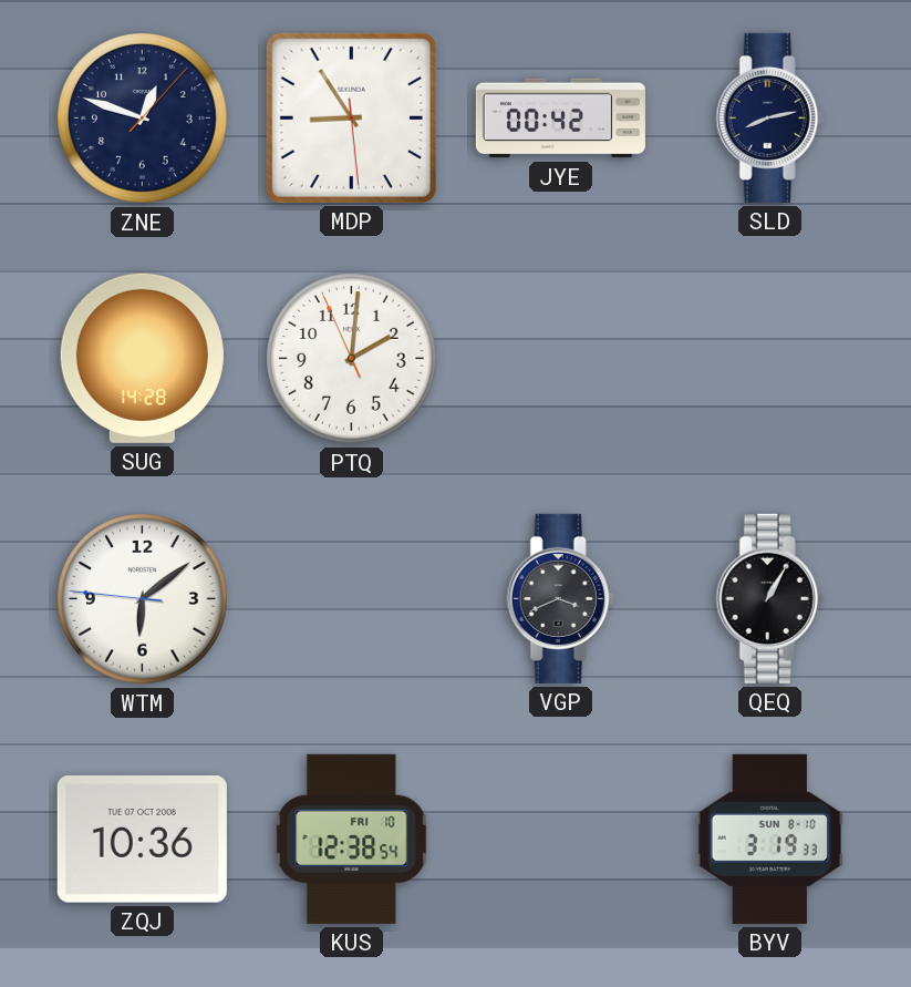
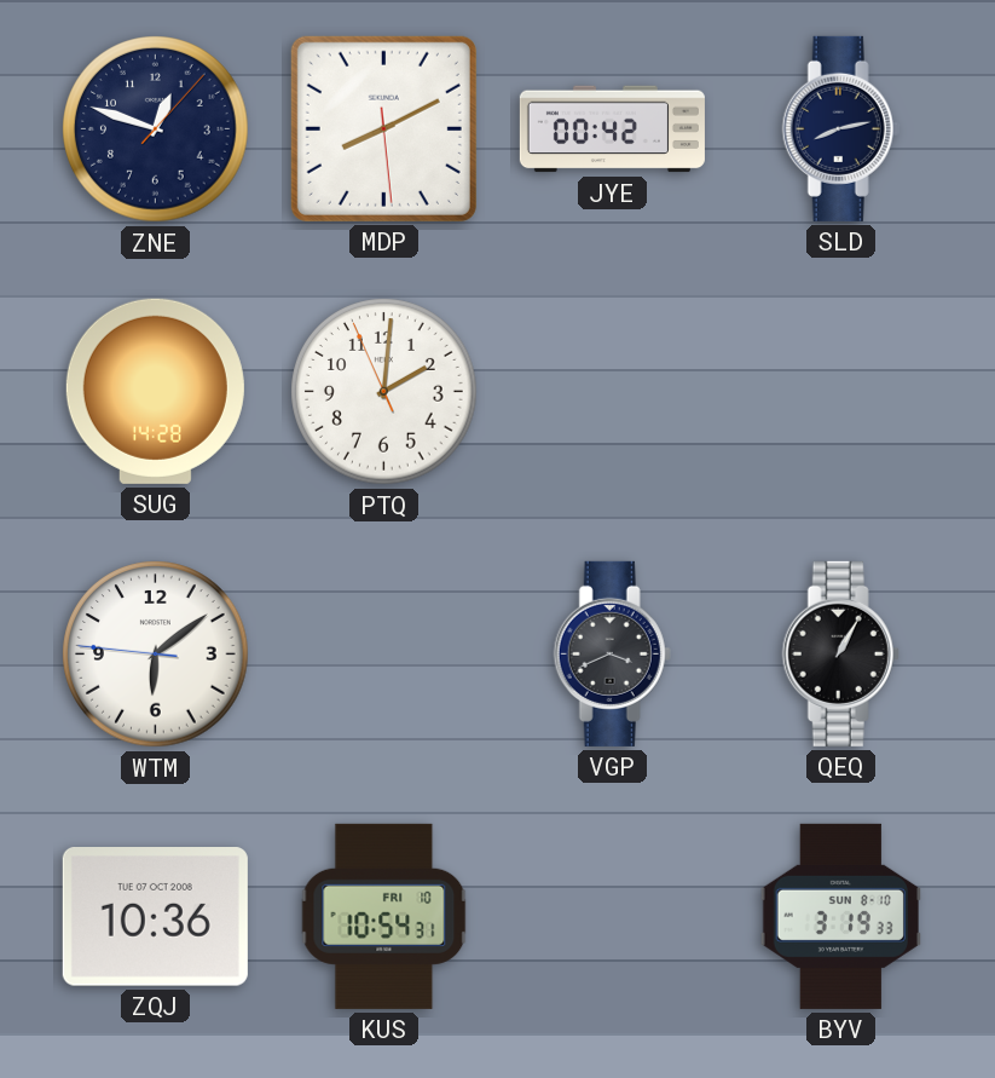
MDP: 8:54 -> 8:10 (383, 128)
KUS: 12:38 -> 10:54 (384, 916)
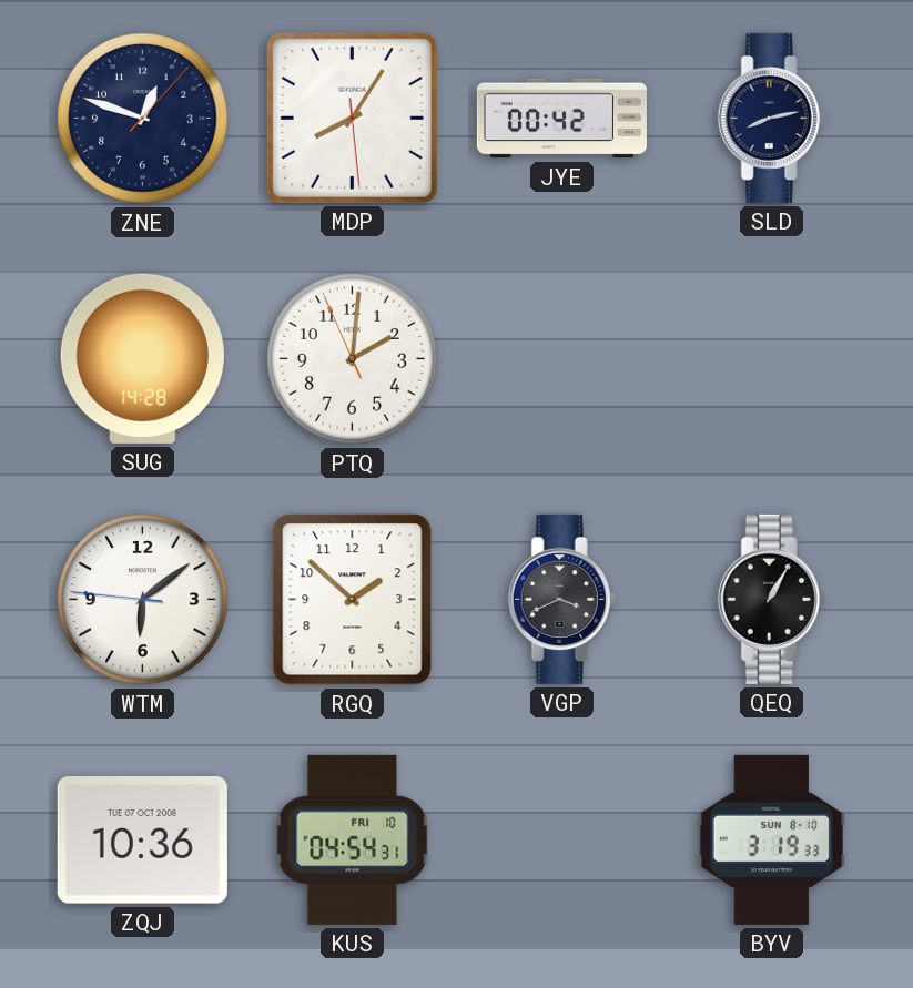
MDP: 8:10 -> 8:05 (352, 118)
RGQ: none -> 1:52 (353, 600)
KUS: 10:54 -> 04:54 (353, 839)
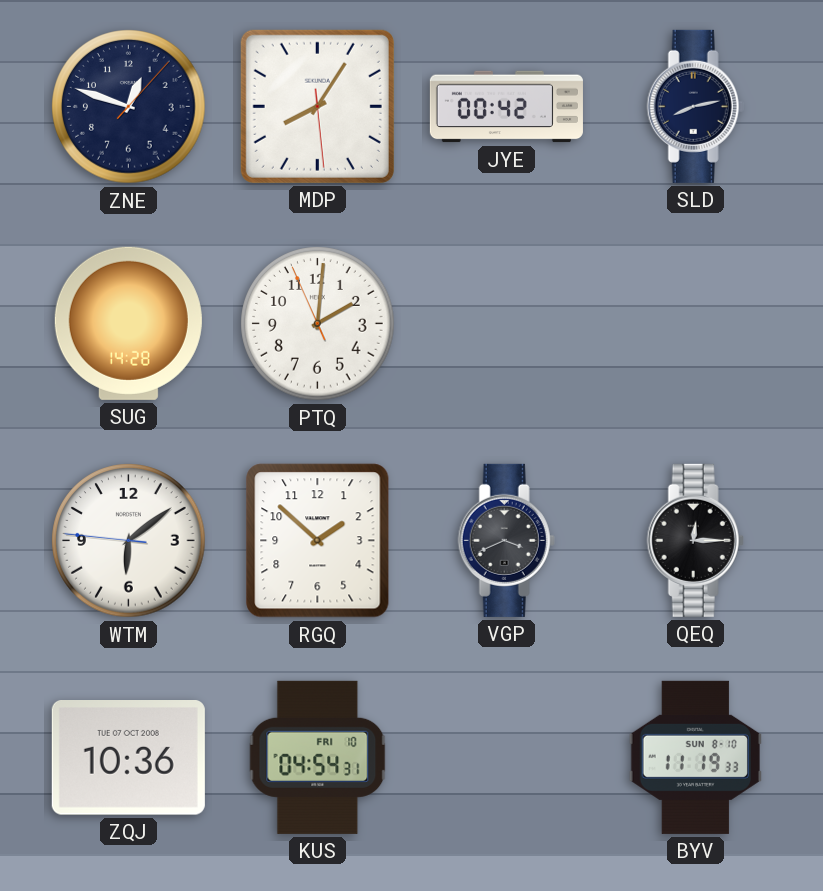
QEQ: 1:05 -> 12:15 (695, 540)
BYV: 3:19 -> 11:19 (695, 757)
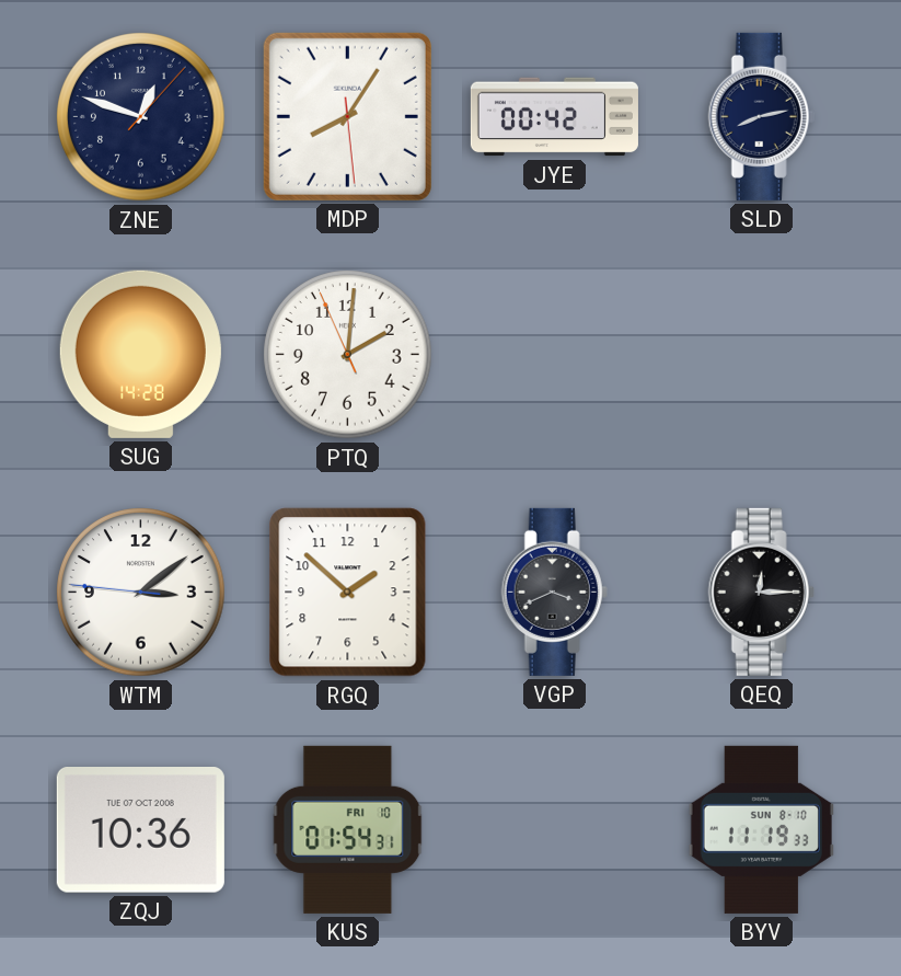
WTM: 6:08 -> 3:08 (141, 593)
KUS: 04:54 -> 01:54 (348, 829)
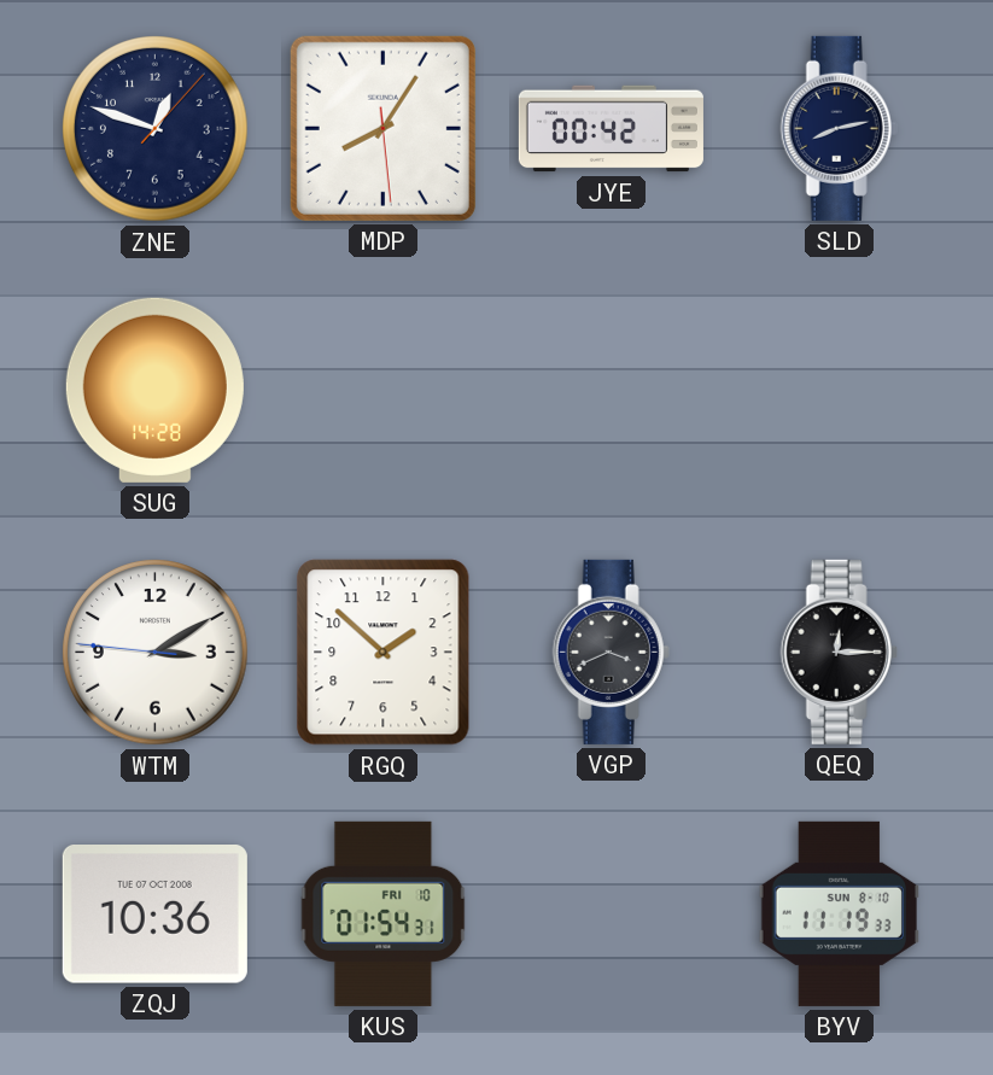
PTQ: 2:00 -> none (348, 355)
WTM: 3:08 -> 3:09 (156, 653)
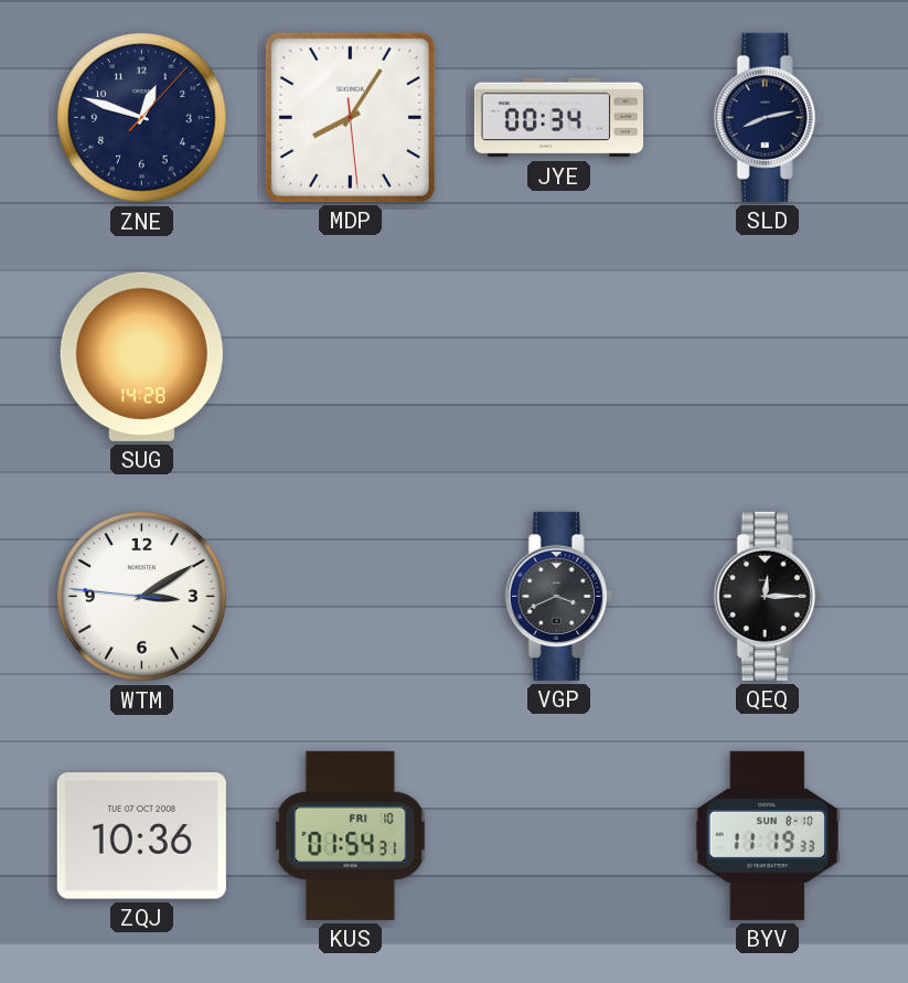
JYE: 00:42 -> 00:34 (558, 118)
RGQ: 1:52 -> none (384, 653)
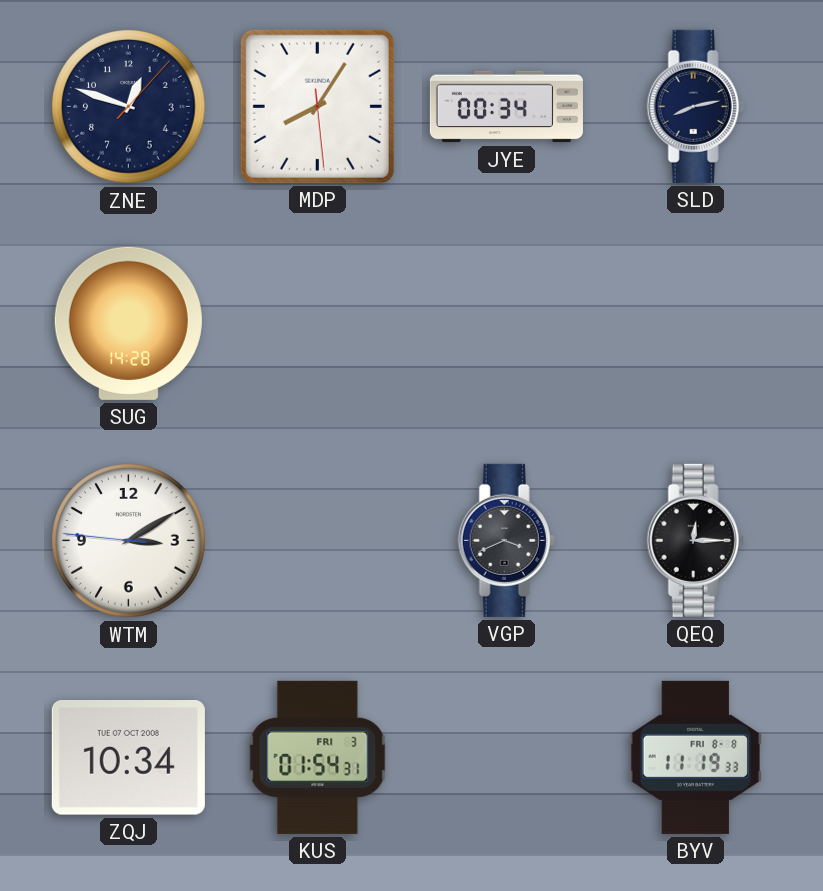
ZQJ: 10:36 -> 10:34 (128, 758)
KUS date: FRI 10 -> FRI 3 (318, 757)
BYV date: SUN 8-10 -> FRI 8-8 (695, 757)
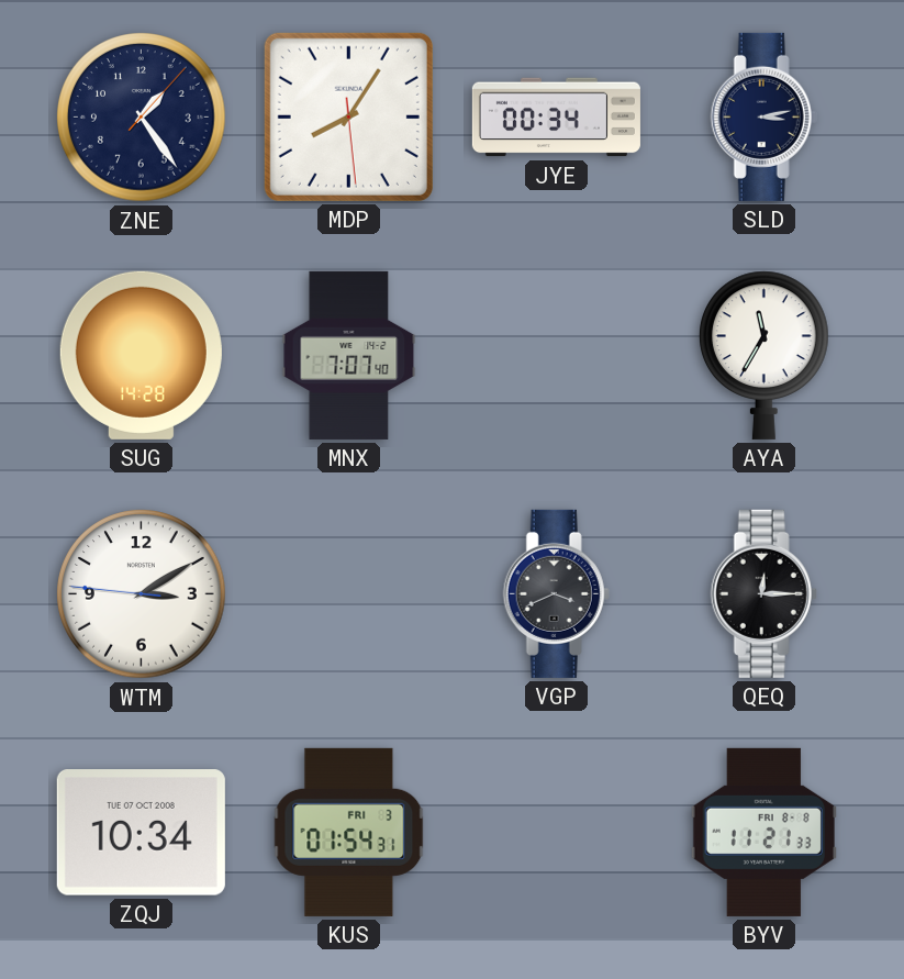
ZNE: 12:48 -> 1:24 (142, 118)
SLD: 8:13 -> 3:13 (763, 116)
MNX: none -> 7:07 (349, 355)
AYA: none -> 11:35 (765, 355)
BYV: 11:19 -> 11:21 (763, 832)
